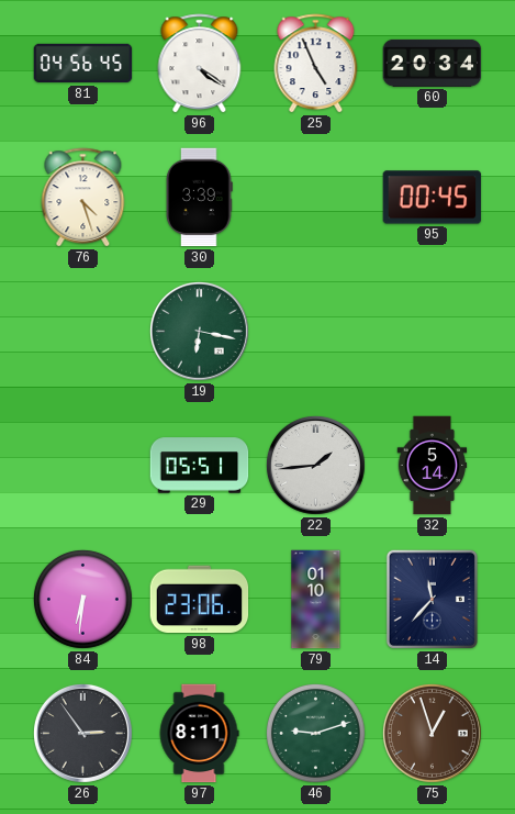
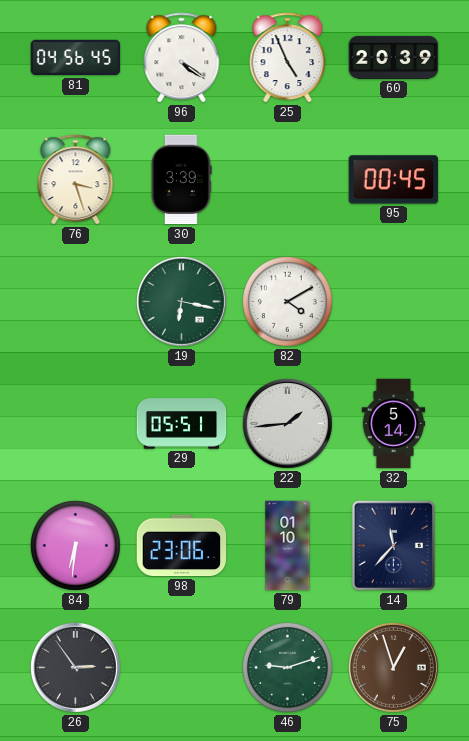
60: 20:34 -> 20:39 (394, 57)
76: 4:27 -> 3:27 (76, 180)
82: none -> 4:10 (287, 301)
97: 8:11 -> none (199, 734)
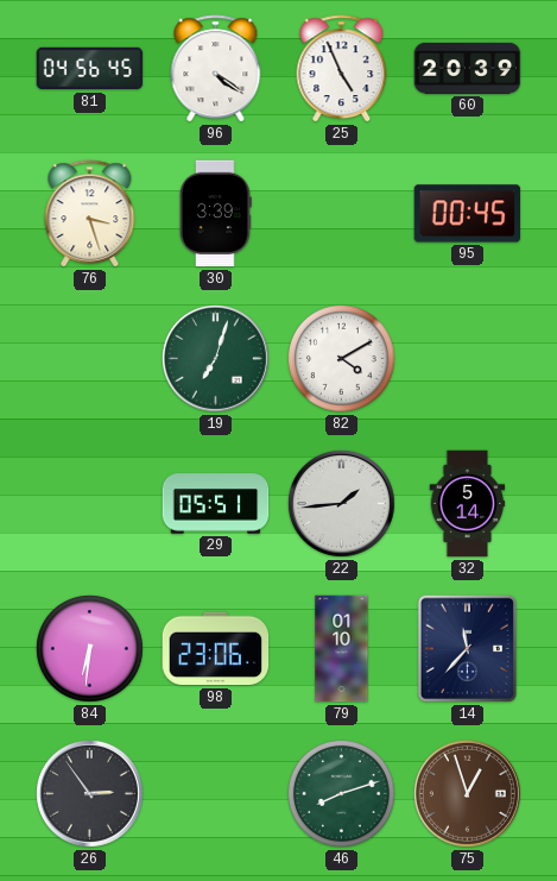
19: 6:17 -> 7:03 (215, 358)
46: 9:12 -> 8:12 (341, 793)
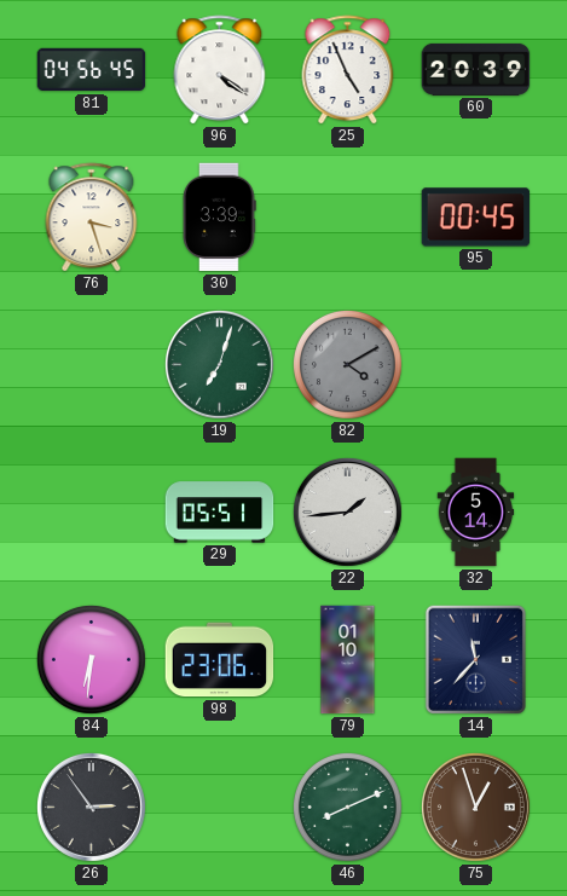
82 dial: white -> grey (347, 364)
46: 8:12 -> 8:11 (347, 807)
